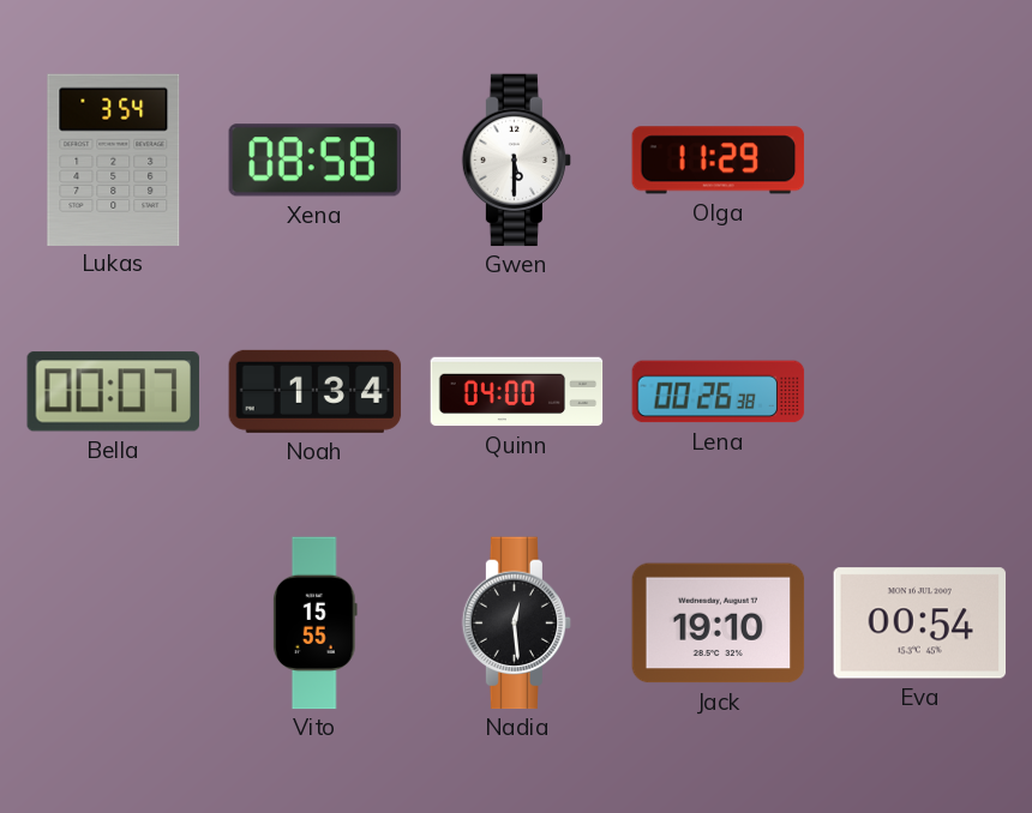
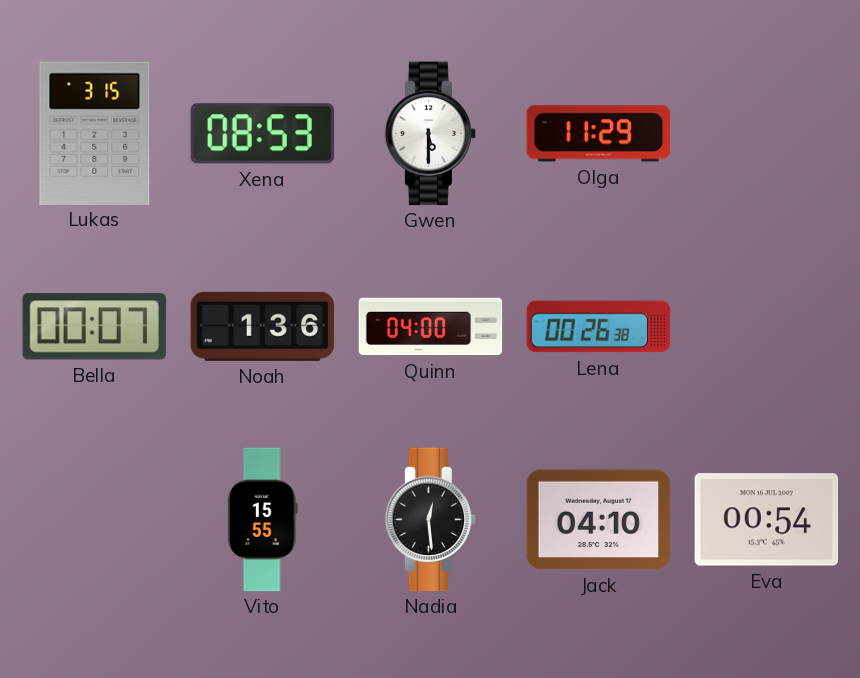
Lukas: 3:54 -> 3:15 (95, 133)
Xena: 08:58 -> 08:53 (262, 134)
Noah: 1:34 -> 1:36 (263, 326)
Jack: 19:10 -> 04:10 (599, 520)
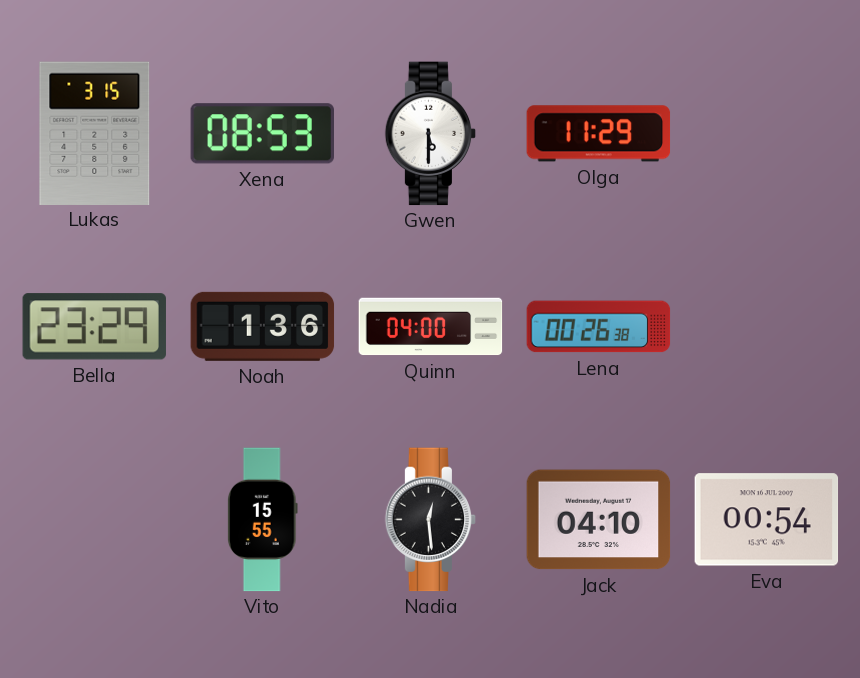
Bella: 00:07 -> 23:29 (94, 327)
